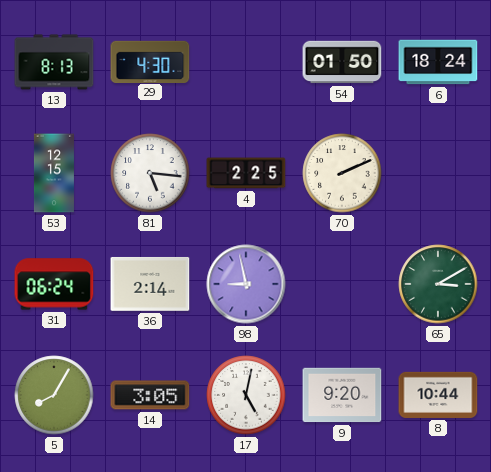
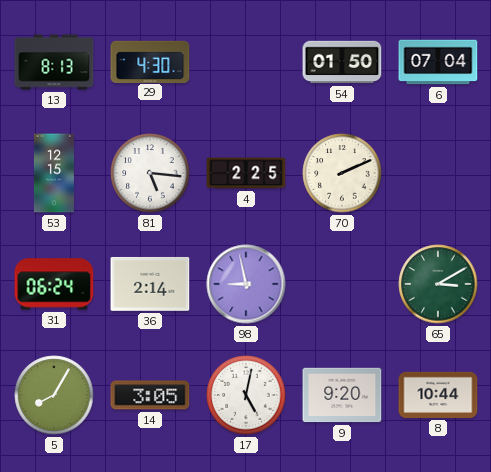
6: 18:24 -> 07:04 (438, 62)
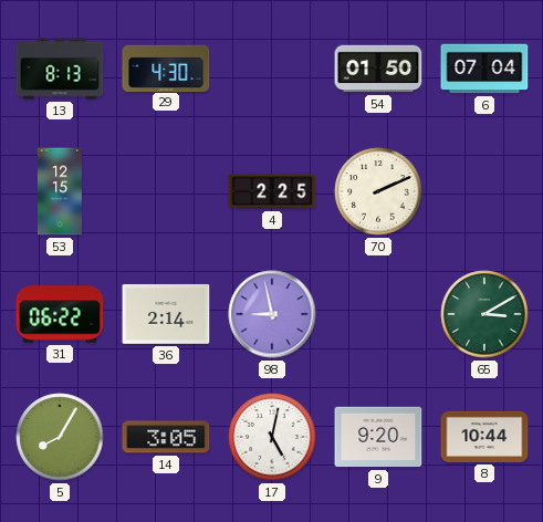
81: 5:16 -> none (150, 173)
31: 06:24 -> 06:22 (60, 314)
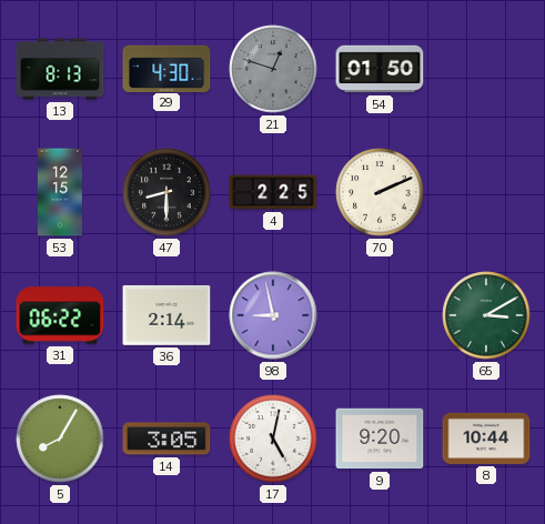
21: none -> 12:48 (273, 69)
6: 07:04 -> none (484, 69)
47: none -> 8:30 (166, 192)
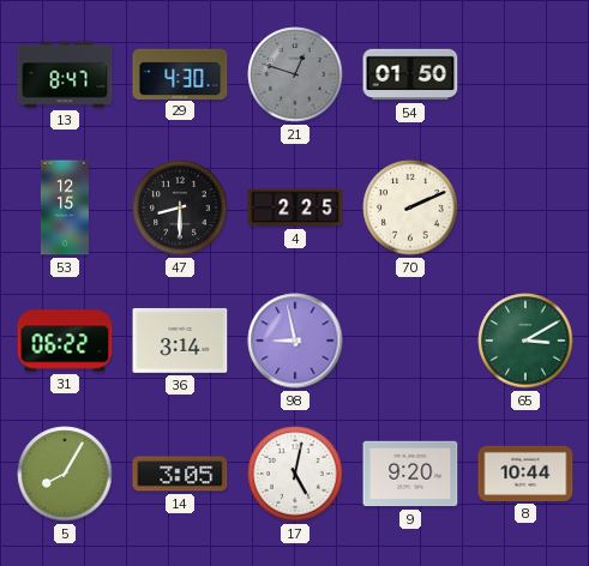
13: 8:13 -> 8:47 (65, 74)
36: 2:14 -> 3:14 (180, 341)
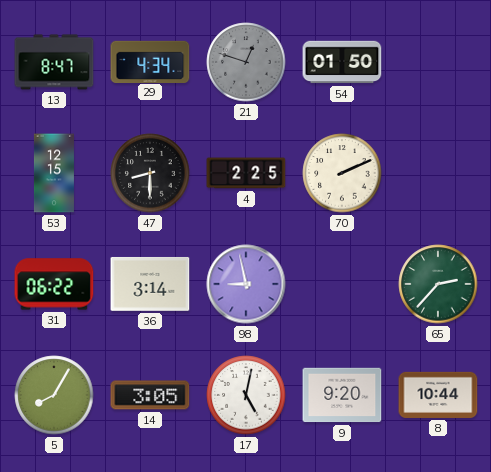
29: 4:30 -> 4:34 (150, 61)
65: 3:10 -> 2:37 (438, 284)
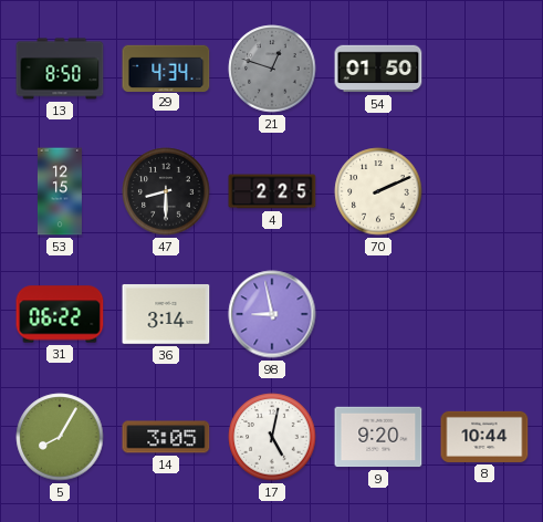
13: 8:47 -> 8:50 (60, 69)
65: 2:37 -> none (438, 284)
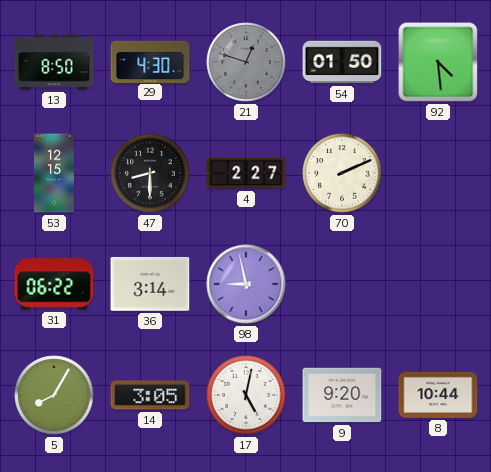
29: 4:34 -> 4:30 (150, 61)
92: none -> 4:29 (438, 62)
4: 2:25 -> 2:27 (246, 173)
